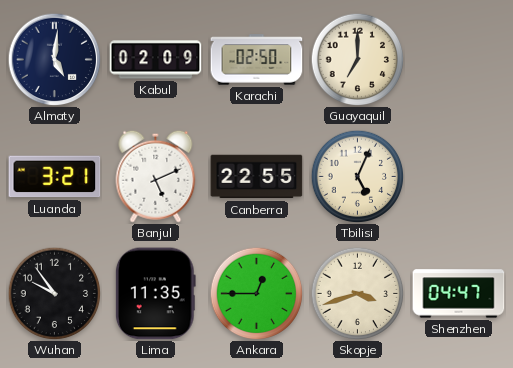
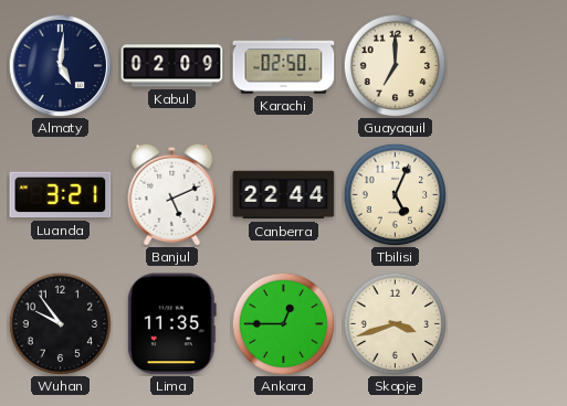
Canberra: 22:55 -> 22:44 (284, 195)
Shenzhen: 04:47 -> none (459, 294)
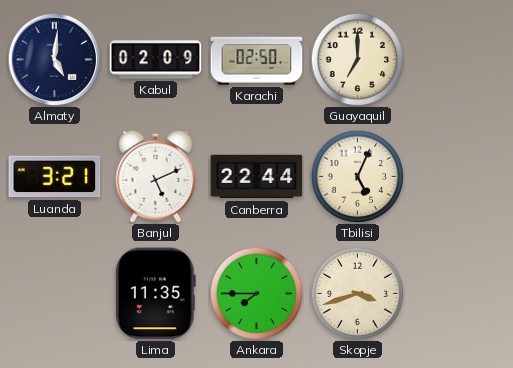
Wuhan: 9:54 -> none (60, 323)
Ankara: 12:45 -> 7:45 (256, 293)
